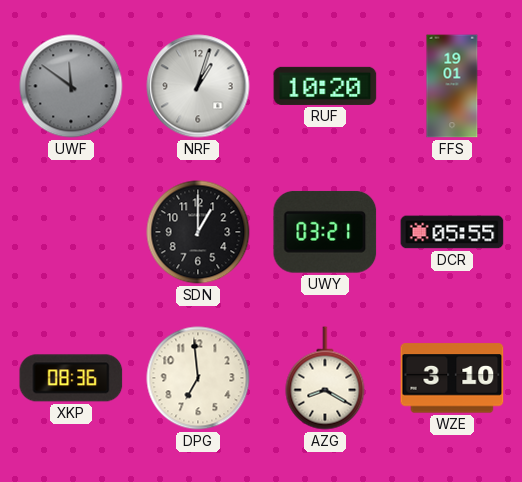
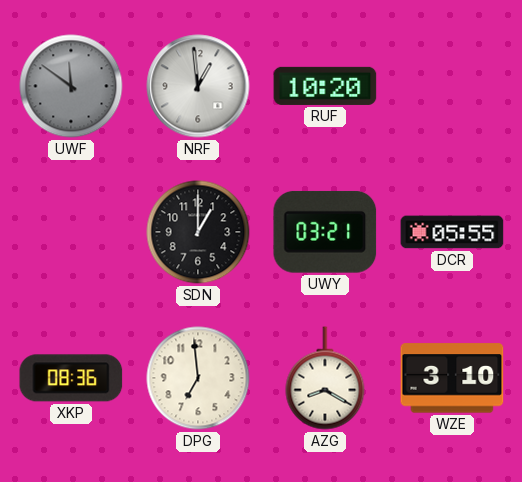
NRF: 1:03 -> 12:59 (198, 86)
FFS: 19:01 -> none (452, 86)
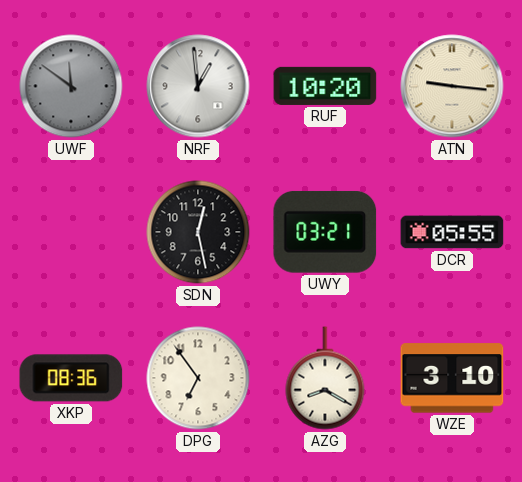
ATN: none -> 9:16 (452, 86)
SDN: 1:00 -> 12:28 (198, 232)
DPG: 6:59 -> 6:54 (198, 378)
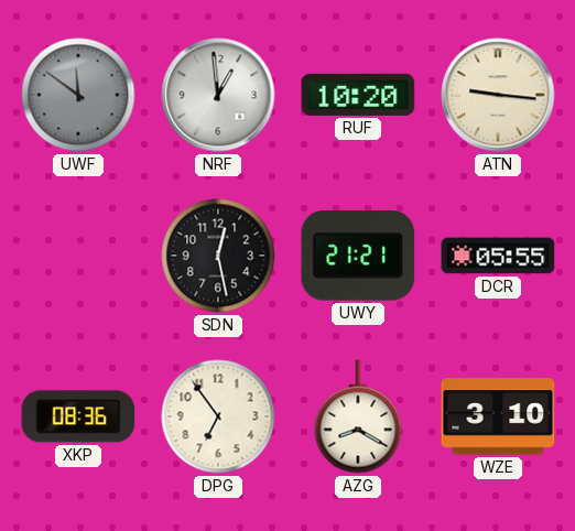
UWY: 03:21 -> 21:21 (358, 256)
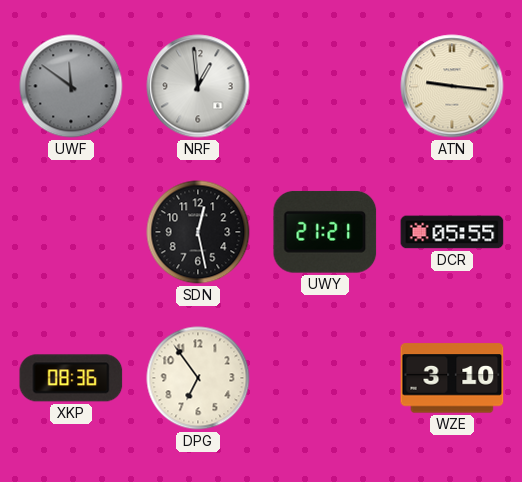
RUF: 10:20 -> none (358, 95)
AZG: 8:20 -> none (358, 416)
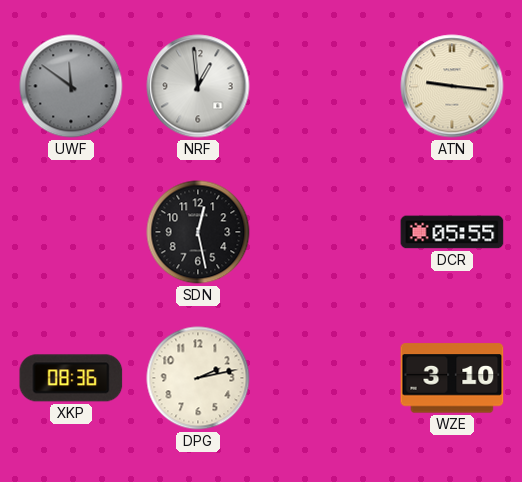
UWY: 21:21 -> none (325, 232)
DPG: 6:54 -> 2:13 (198, 378)
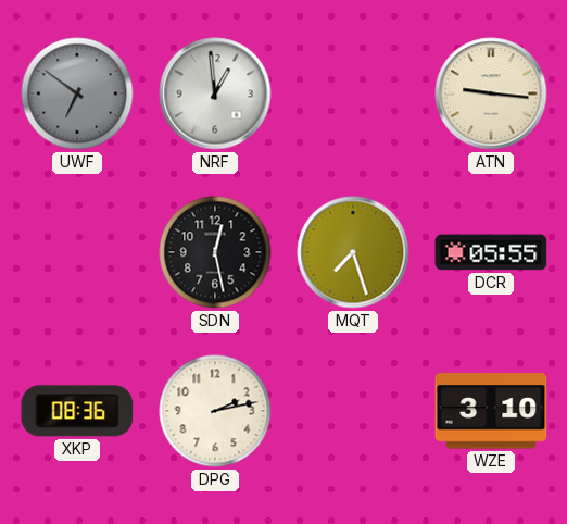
UWF: 11:51 -> 6:51 (77, 93)
MQT: none -> 7:27 (353, 252)
